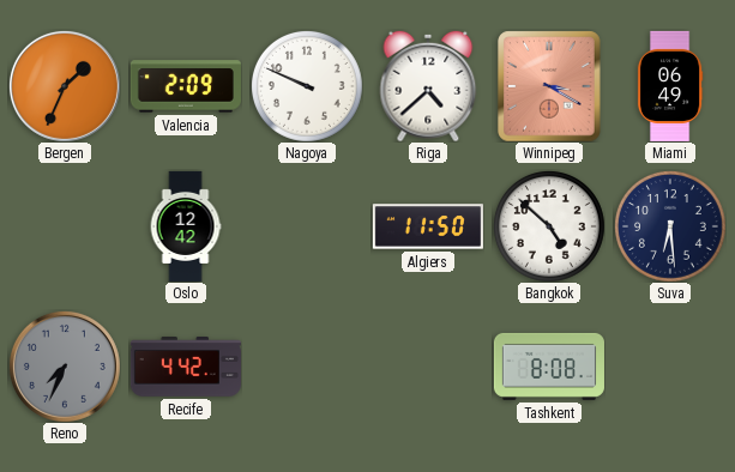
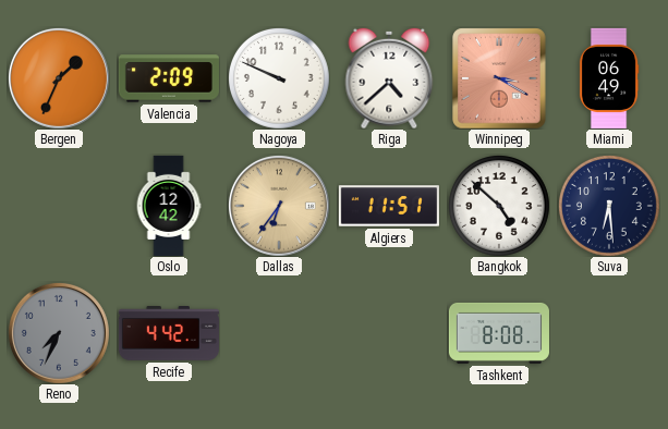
Dallas: none -> 6:36 (279, 206)
Algiers: 11:50 -> 11:51 (389, 206)
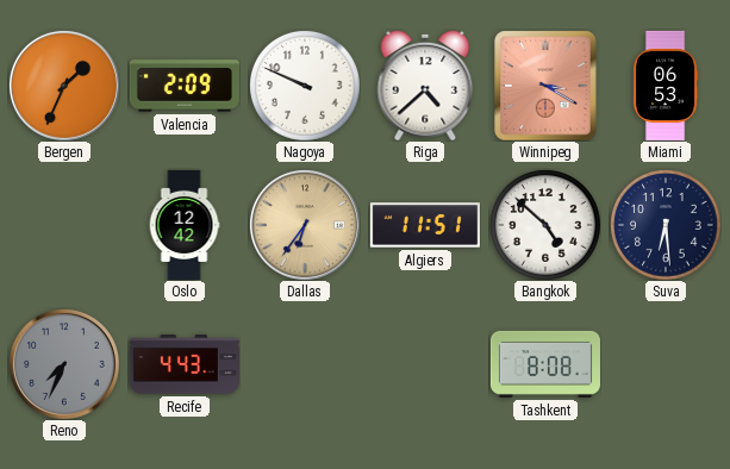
Miami: 06:49 -> 06:53 (666, 86)
Recife: 4:42 -> 4:43 (185, 364)
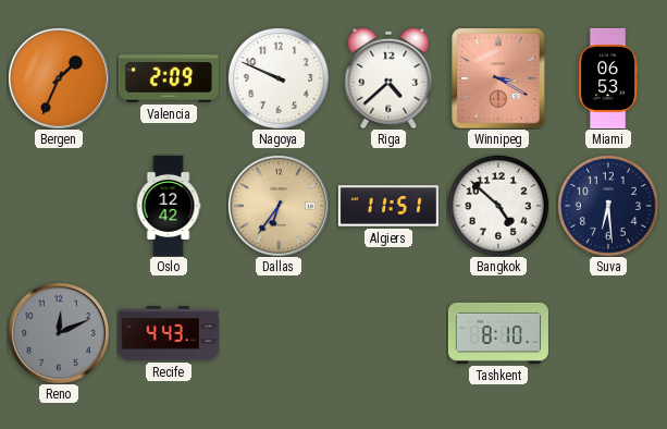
Reno: 7:34 -> 12:11 (59, 333)
Tashkent: 8:08 -> 8:10 (498, 333)
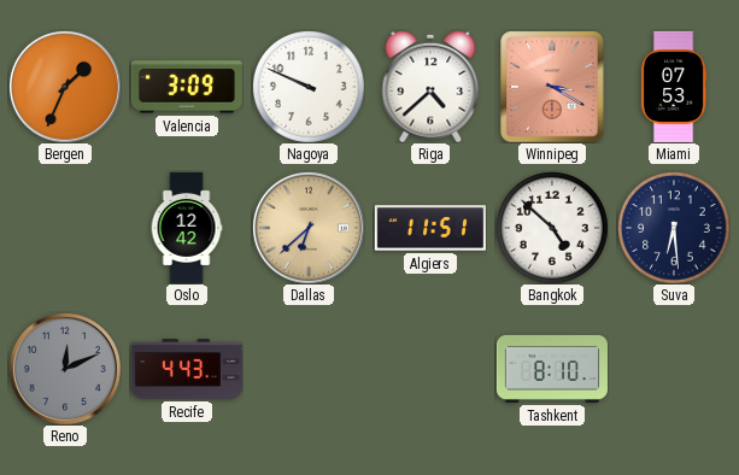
Valencia: 2:09 -> 3:09 (187, 87)
Miami: 06:53 -> 07:53 (674, 87)
Dallas: 6:36 -> 6:38 (309, 228)
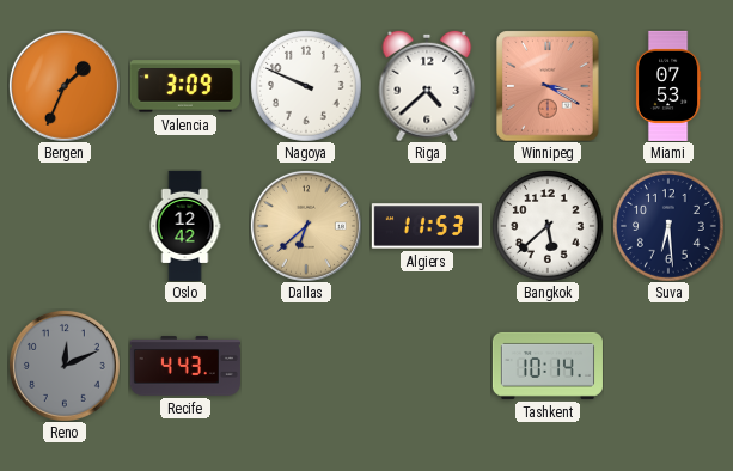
Algiers: 11:51 -> 11:53 (427, 226)
Bangkok: 4:52 -> 5:38 (548, 226)
Tashkent: 8:10 -> 10:14 (548, 366)
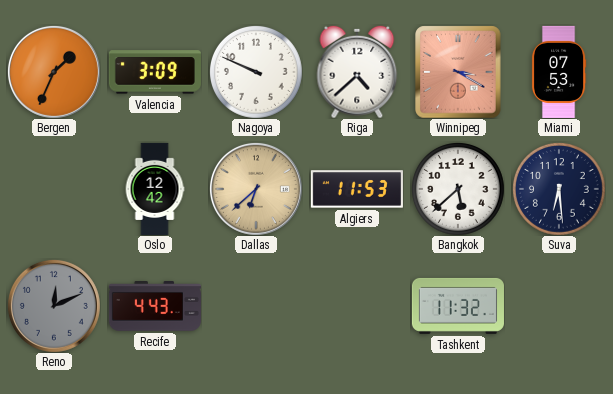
Tashkent: 10:14 -> 11:32 (458, 306)
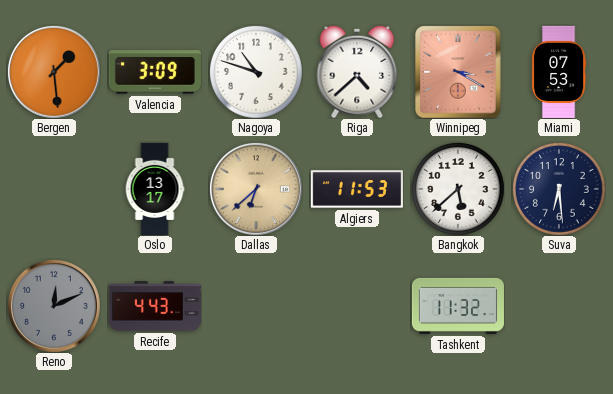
Bergen: 1:34 -> 1:29 (54, 72)
Nagoya: 9:49 -> 10:48 (256, 72)
Oslo: 12:42 -> 13:17 (155, 189)
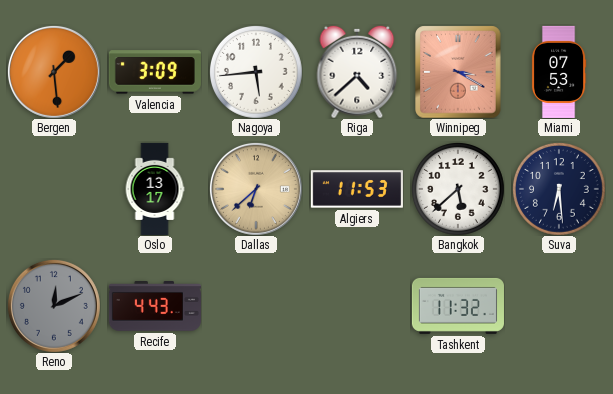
Nagoya: 10:48 -> 5:44 (256, 72)
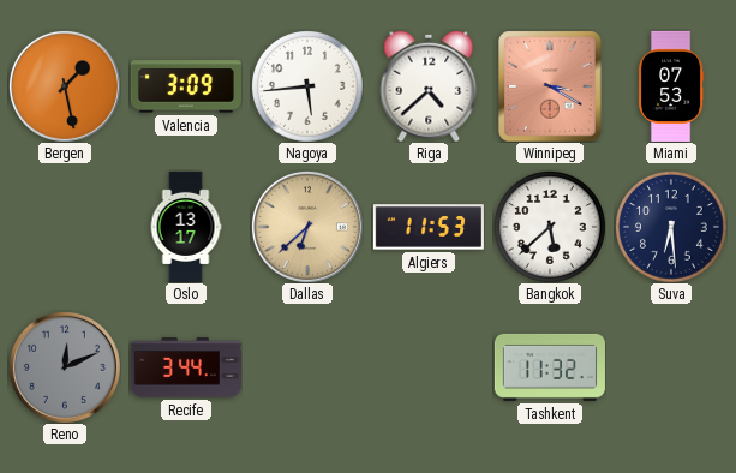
Bergen: 1:29 -> 1:28 (65, 86)
Recife: 4:43 -> 3:44 (186, 367)
